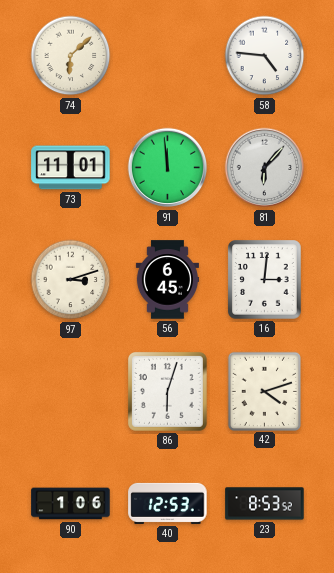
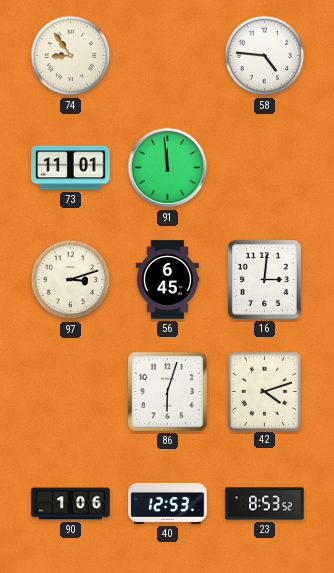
74: 6:08 -> 8:54 (71, 56)
81: 6:07 -> none (265, 168)
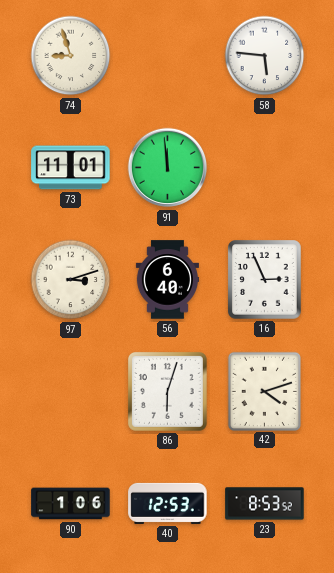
74: 8:54 -> 8:57 (71, 56)
58: 4:46 -> 5:46 (265, 56)
56: 6:45 -> 6:40 (167, 280)
16: 3:01 -> 2:56 (265, 280)
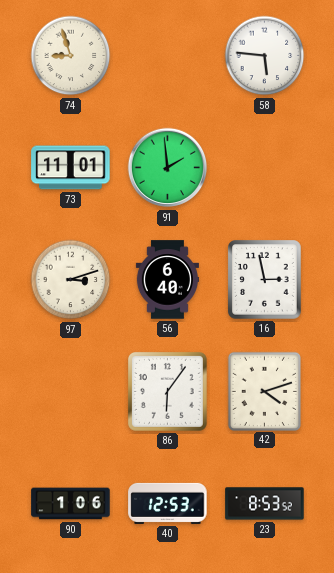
91: 11:59 -> 1:59 (168, 168)
16: 2:56 -> 2:58 (265, 280)
86: 6:03 -> 6:06 (167, 391)
